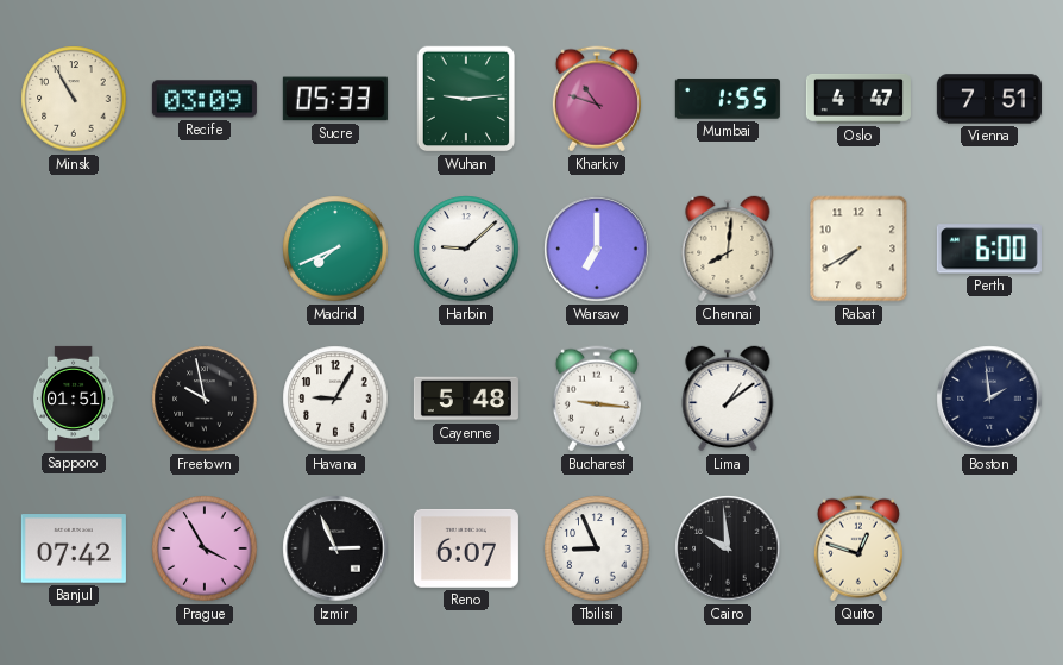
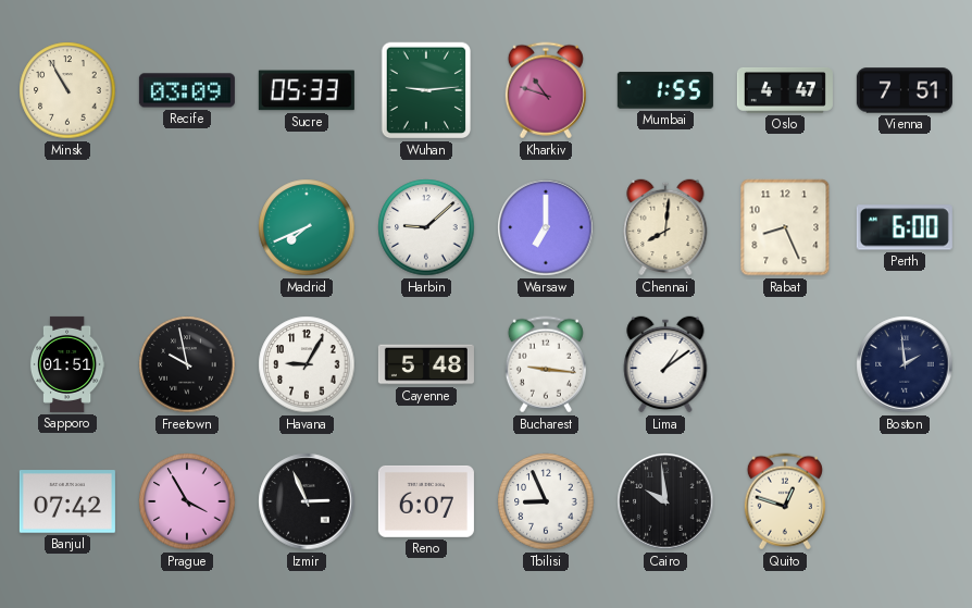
Rabat: 7:40 -> 8:26 (785, 227)
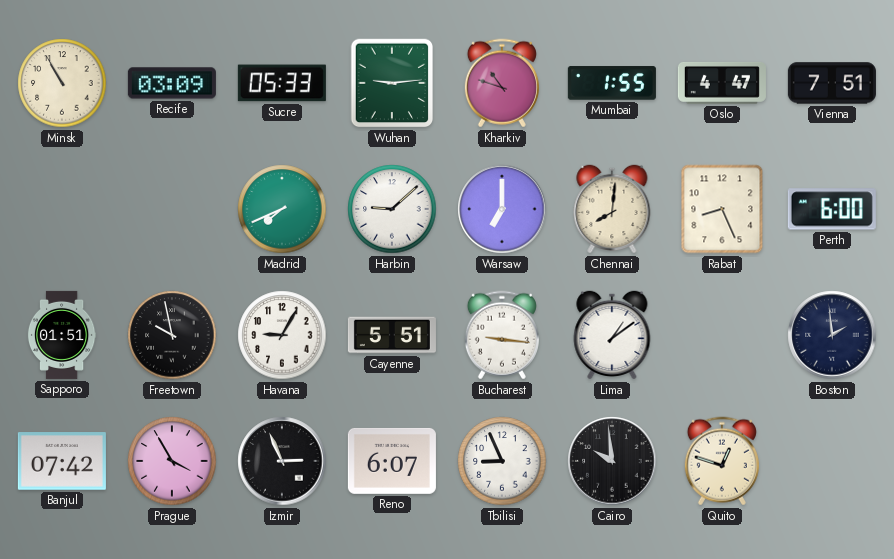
Cayenne: 5:48 -> 5:51 (392, 335)
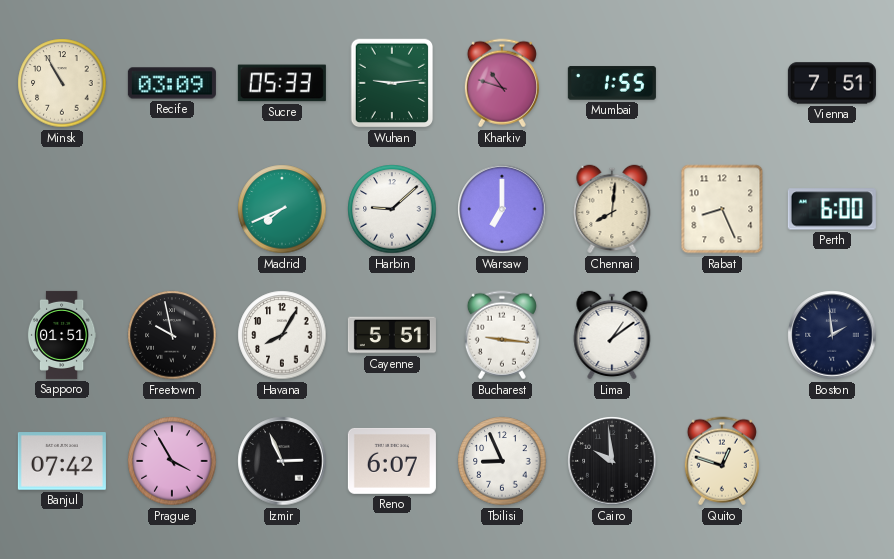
Oslo: 4:47 -> none (722, 83)
Havana: 9:05 -> 8:05 (282, 335)
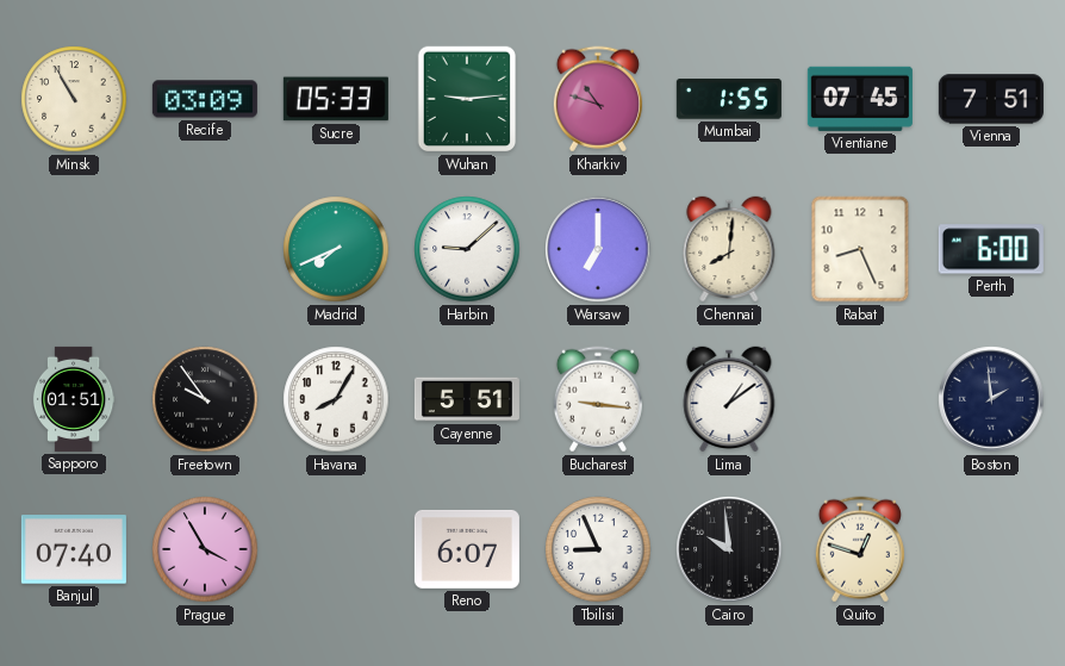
Vientiane: none -> 07:45 (860, 99)
Freetown: 9:58 -> 9:54 (205, 399)
Banjul: 07:42 -> 07:40 (74, 549)
Izmir: 2:56 -> none (282, 461)
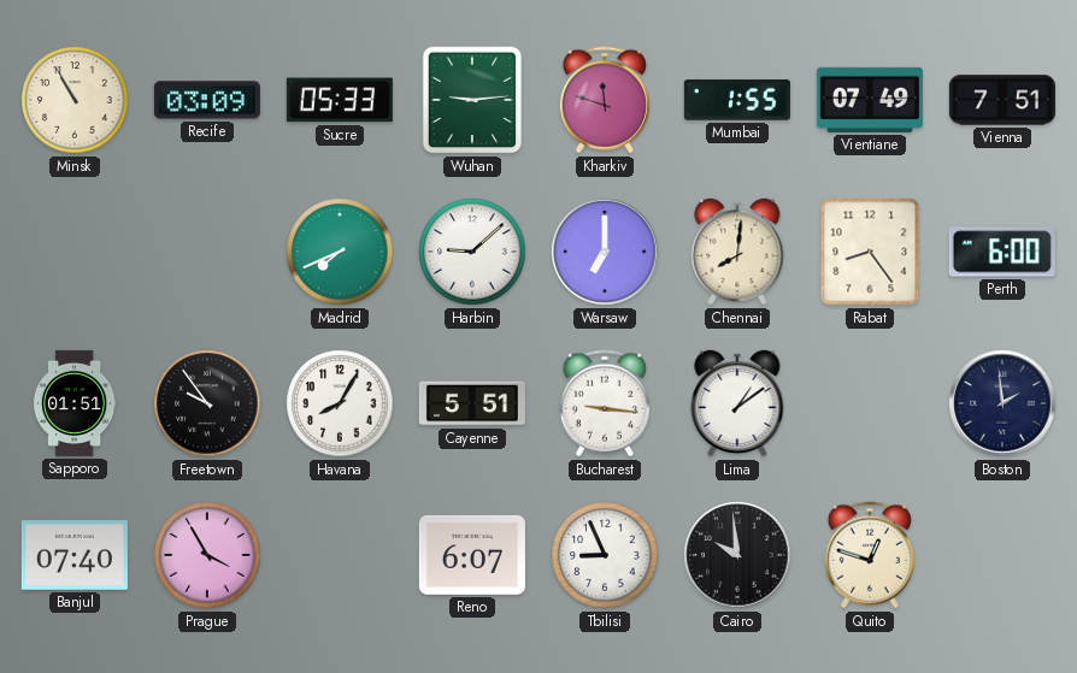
Kharkiv: 10:48 -> 11:48 (605, 100)
Vientiane: 07:45 -> 07:49 (870, 100)
Rabat: 8:26 -> 8:24 (870, 252)
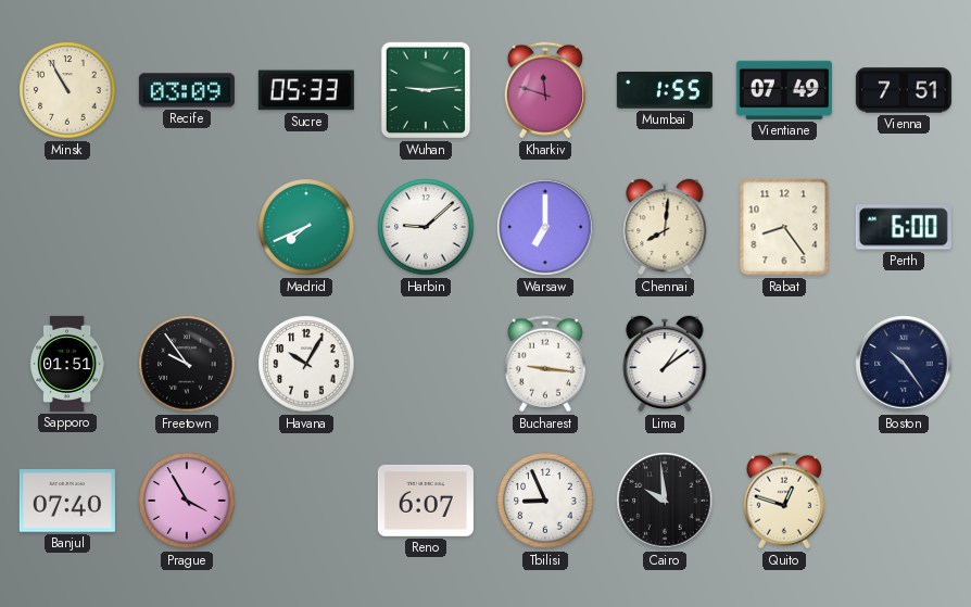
Havana: 8:05 -> 10:05 (306, 364)
Cayenne: 5:51 -> none (472, 403)
Boston: 1:59 -> 10:24 (904, 364)
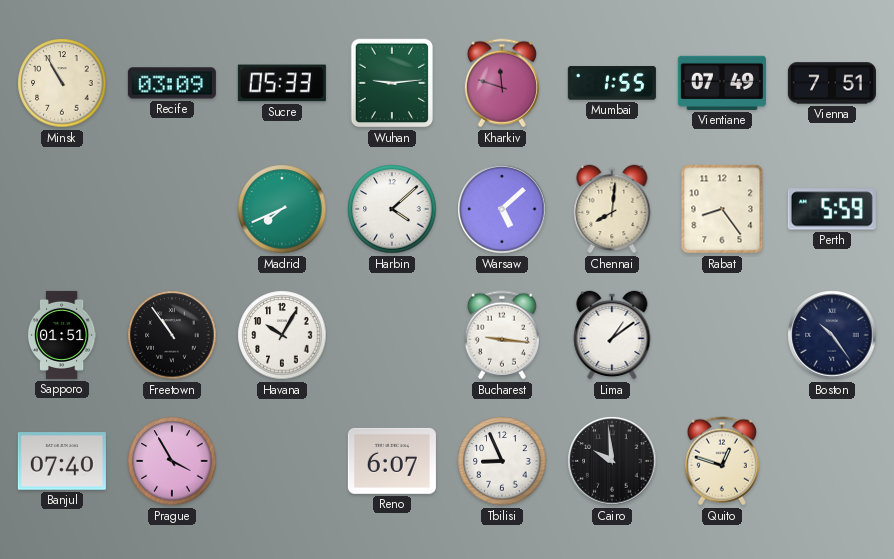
Harbin: 9:08 -> 4:08 (392, 209)
Warsaw: 7:00 -> 5:08 (502, 209)
Perth: 6:00 -> 5:59 (832, 209)
Freetown: 9:54 -> 10:54 (172, 335)
